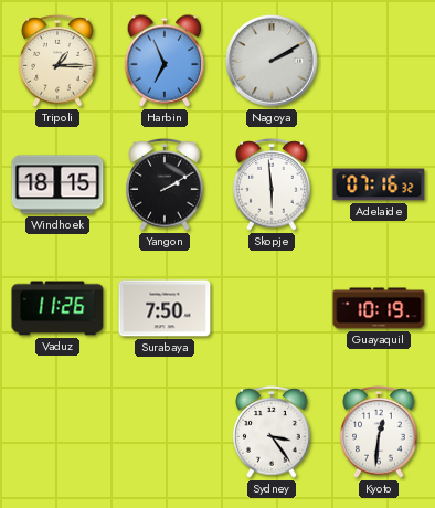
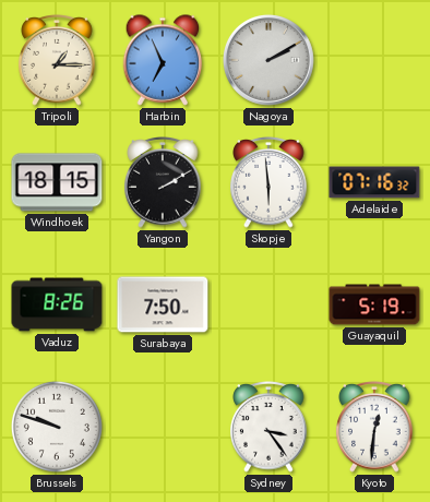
Vaduz: 11:26 -> 8:26 (57, 304)
Guayaquil: 10:19 -> 5:19 (374, 304)
Brussels: none -> 9:48 (57, 427)
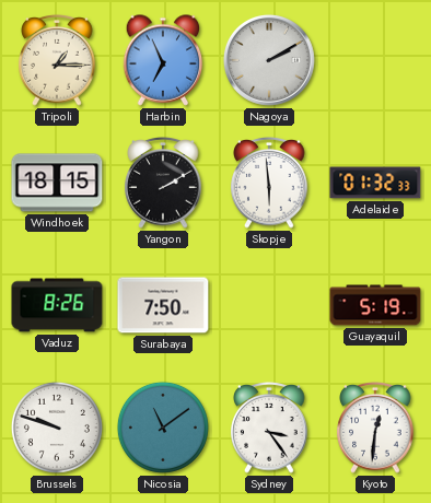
Adelaide: 07:16 -> 01:32 (375, 183)
Nicosia: none -> 11:09 (163, 428)
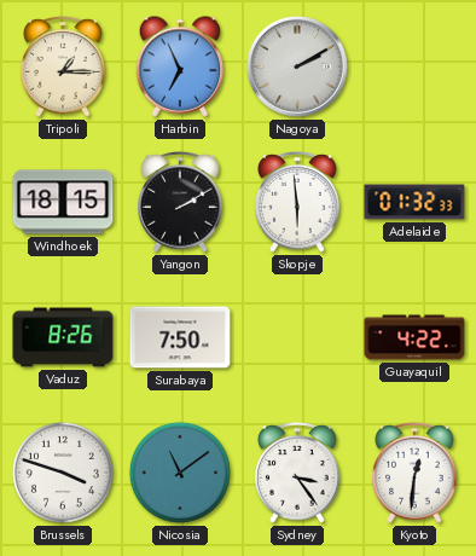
Guayaquil: 5:19 -> 4:22 (414, 337)
Brussels: 9:48 -> 3:48 (63, 473)
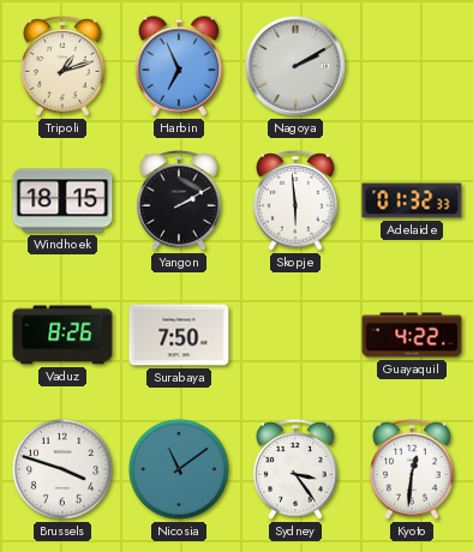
Tripoli: 1:15 -> 1:12 (62, 66)
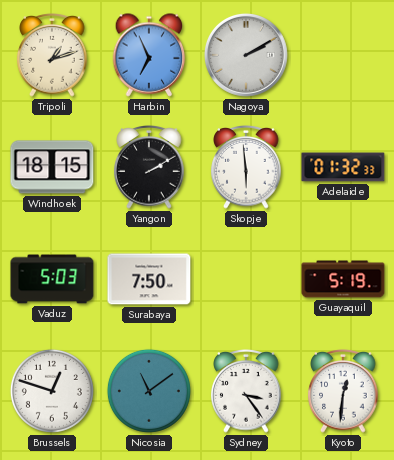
Vaduz: 8:26 -> 5:03 (52, 279)
Guayaquil: 4:22 -> 5:19 (343, 279)
Brussels: 3:48 -> 12:48 (52, 391)
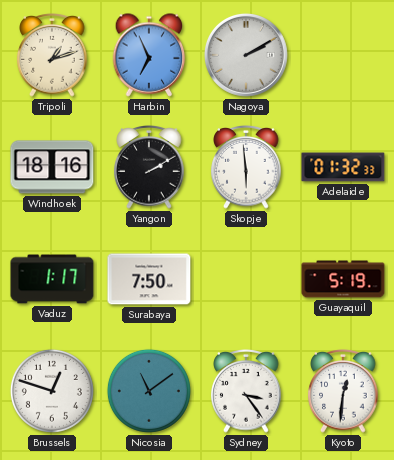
Windhoek: 18:15 -> 18:16 (52, 167)
Vaduz: 5:03 -> 1:17 (52, 279)
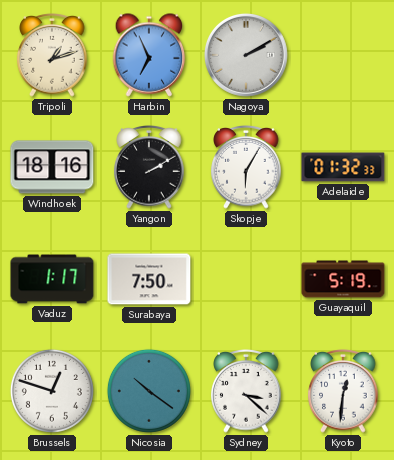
Skopje: 5:59 -> 6:05 (246, 167)
Nicosia: 11:09 -> 10:21 (149, 391)
Sydney: 3:24 -> 3:22 (246, 391)
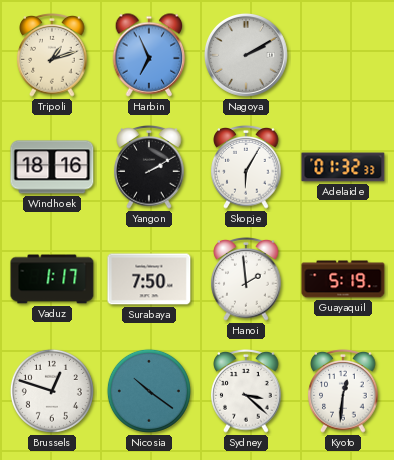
Hanoi: none -> 1:59 (246, 279)
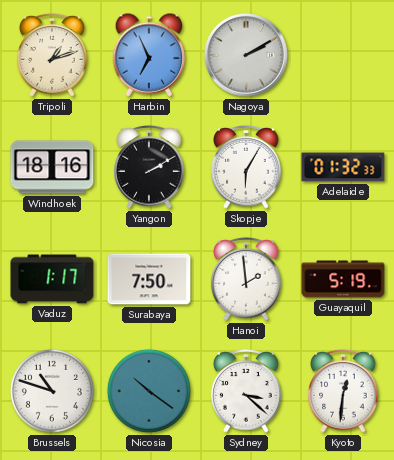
Brussels: 12:48 -> 10:48 (52, 391)
